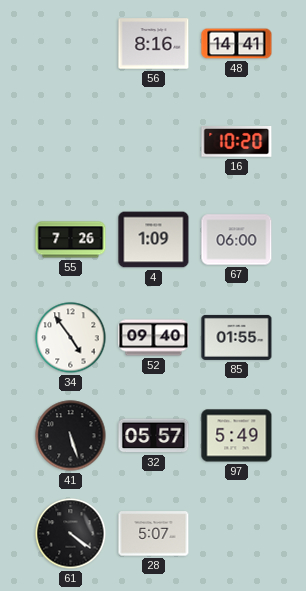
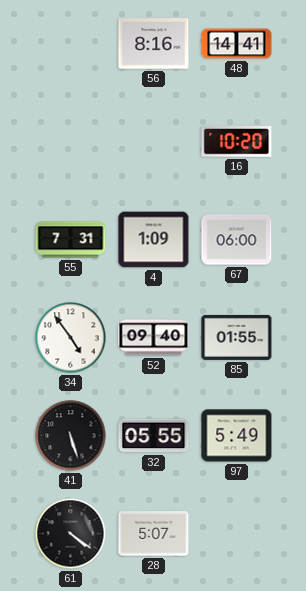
55: 7:26 -> 7:31 (71, 240)
32: 05:57 -> 05:55 (154, 436)
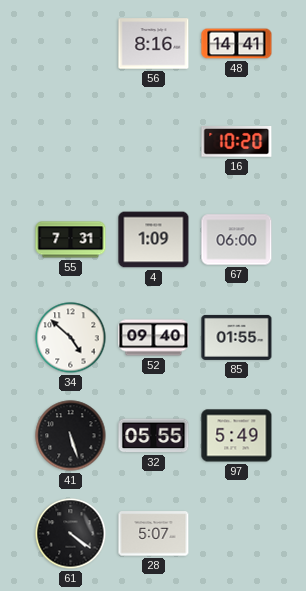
34: 4:54 -> 4:52 (71, 338)
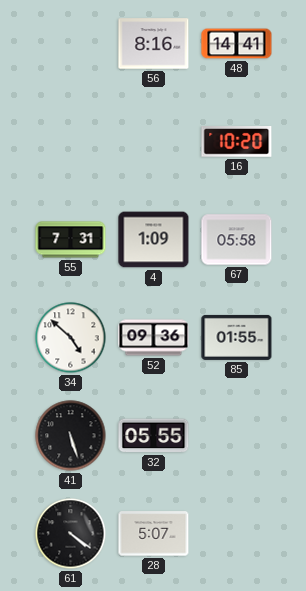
67: 06:00 -> 05:58 (237, 240)
52: 09:40 -> 09:36 (154, 338)
97: 5:49 -> none (237, 436)
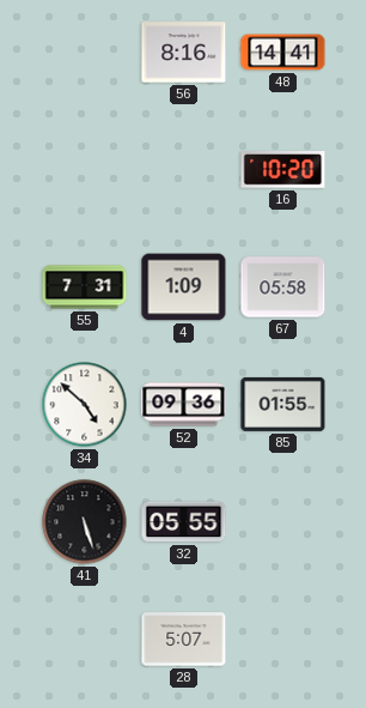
61: 4:21 -> none (71, 534)
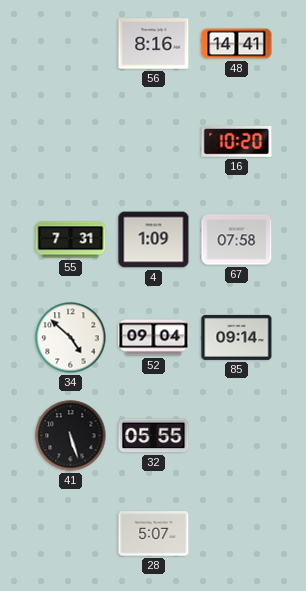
67: 05:58 -> 07:58 (237, 240)
52: 09:36 -> 09:04 (154, 338)
85: 01:55 -> 09:14 (237, 337)
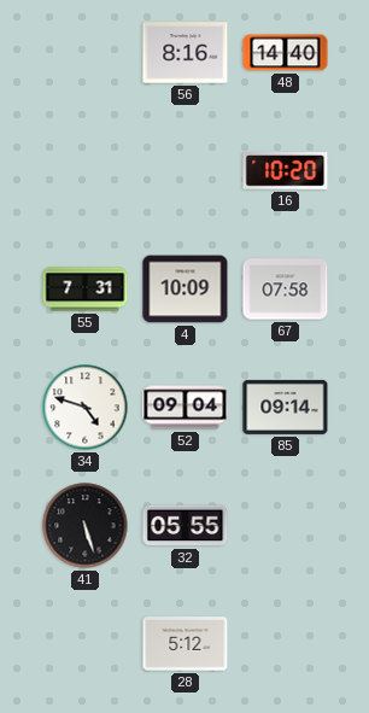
48: 14:41 -> 14:40 (286, 53)
4: 1:09 -> 10:09 (186, 290)
34: 4:52 -> 4:48 (86, 408)
28: 5:07 -> 5:12 (186, 644)
